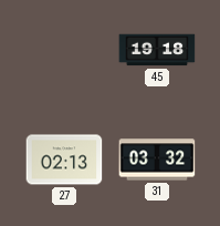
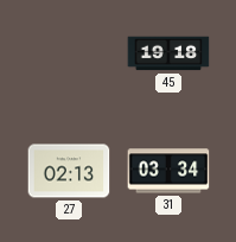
31: 03:32 -> 03:34 (168, 171)
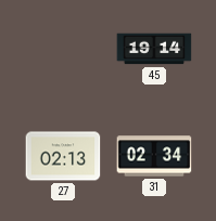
45: 19:18 -> 19:14 (154, 49)
31: 03:34 -> 02:34 (154, 156)
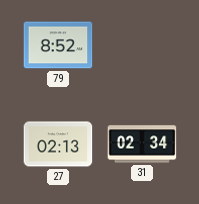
79: none -> 8:52 (58, 45)
45: 19:14 -> none (154, 49)
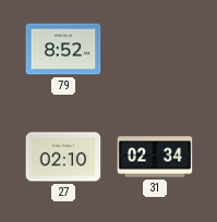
27: 02:13 -> 02:10 (63, 157)
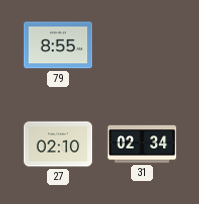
79: 8:52 -> 8:55 (58, 45)
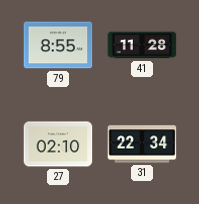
41: none -> 11:28 (142, 45)
31: 02:34 -> 22:34 (142, 144)
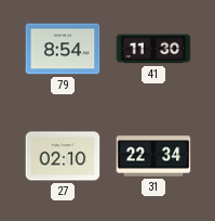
79: 8:55 -> 8:54 (63, 49)
41: 11:28 -> 11:30 (153, 49)
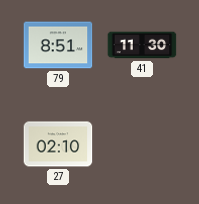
79: 8:54 -> 8:51 (58, 45)
31: 22:34 -> none (153, 156)
